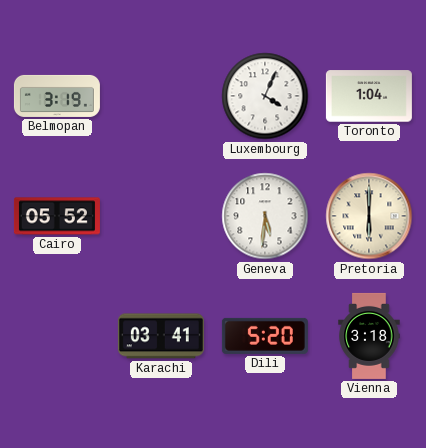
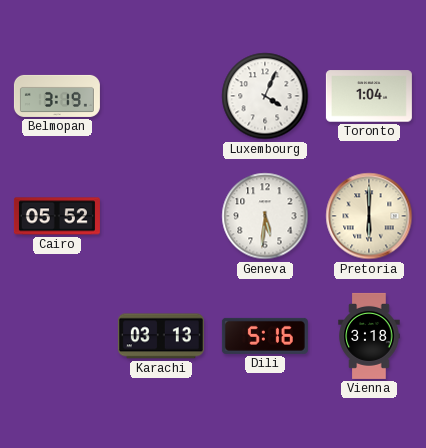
Karachi: 03:41 -> 03:13 (161, 336)
Dili: 5:20 -> 5:16 (265, 336)
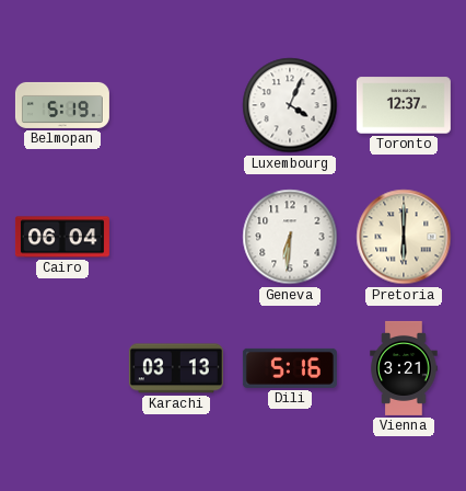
Belmopan: 3:19 -> 5:19 (62, 105)
Toronto: 1:04 -> 12:37 (404, 105)
Cairo: 05:52 -> 06:04 (62, 237)
Geneva: 5:31 -> 6:31 (290, 237)
Vienna: 3:18 -> 3:21 (404, 368)
